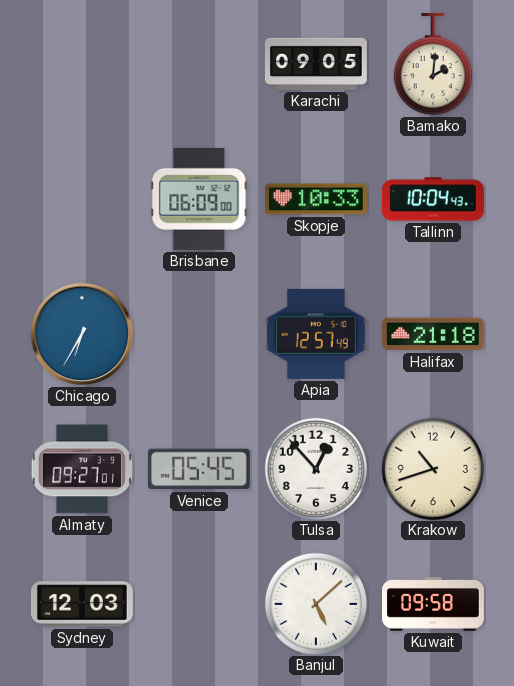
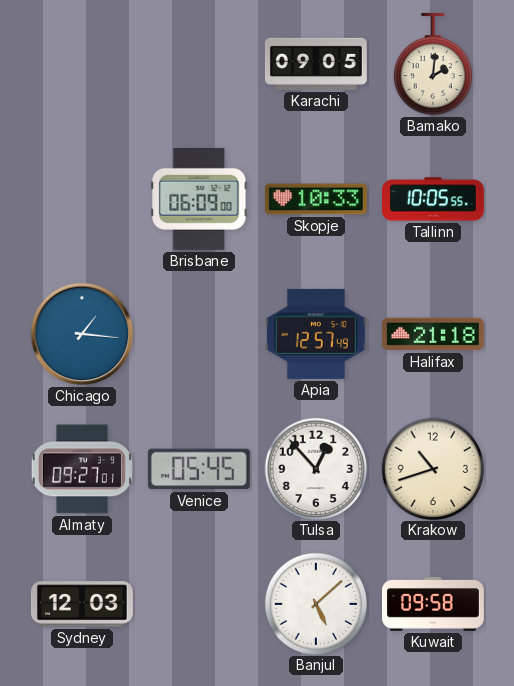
Tallinn: 10:04 -> 10:05 (433, 199)
Chicago: 6:35 -> 1:16 (82, 334)
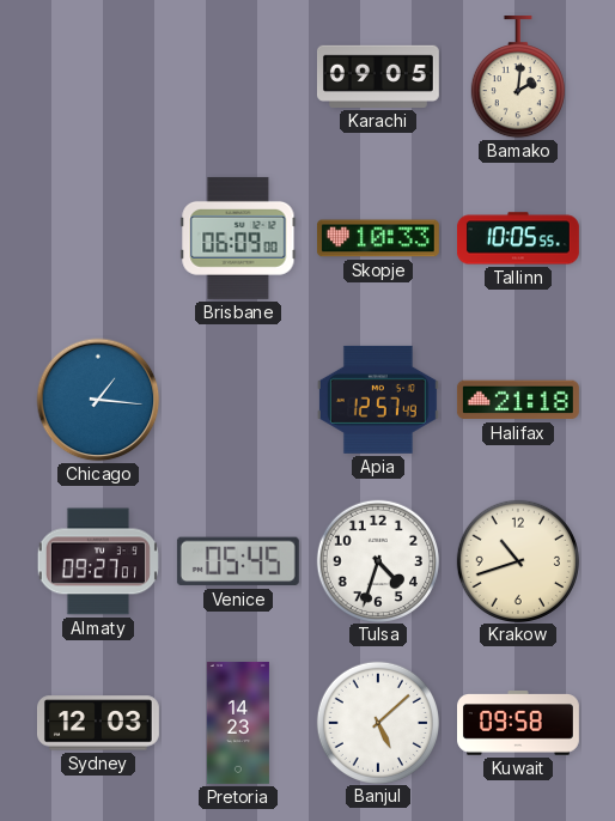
Tulsa: 12:53 -> 4:33 (377, 560)
Pretoria: none -> 14:23 (238, 723)
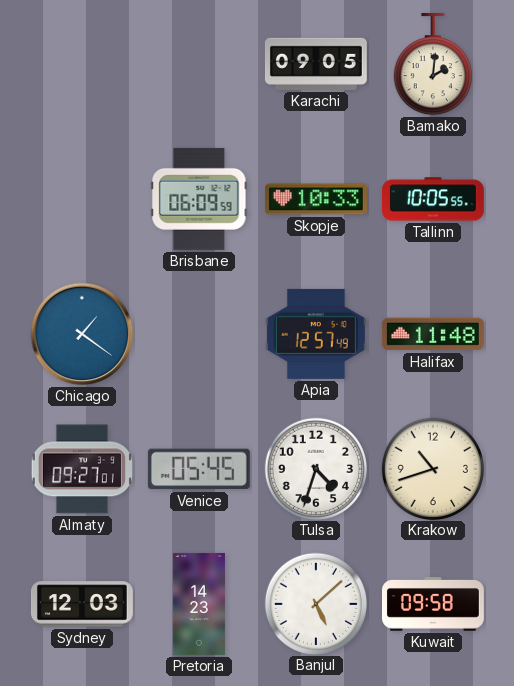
Brisbane: 06:09:00 -> 06:09:59 (199, 199)
Chicago: 1:16 -> 1:21 (82, 334)
Halifax: 21:18 -> 11:48 (433, 334)
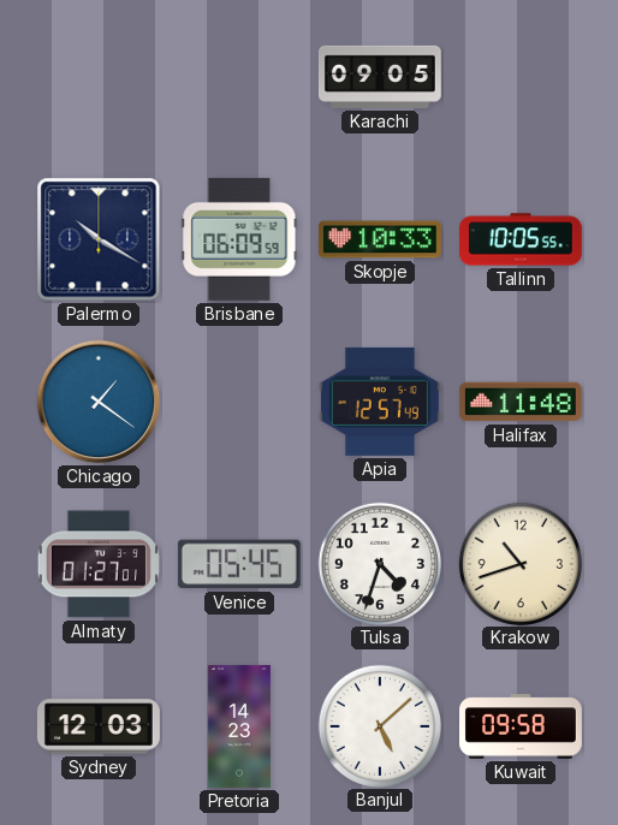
Bamako: 2:01 -> none (433, 64)
Palermo: none -> 10:20 (99, 239)
Almaty: 09:27 -> 01:27 (99, 564)
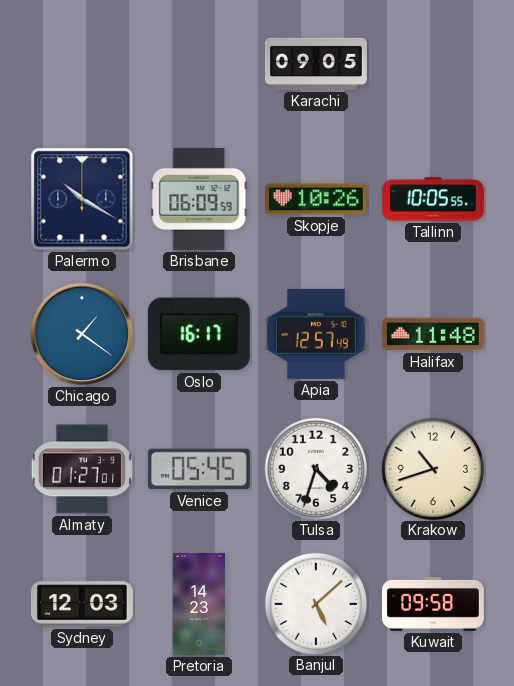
Skopje: 10:33 -> 10:26 (316, 199)
Oslo: none -> 16:17 (199, 334)
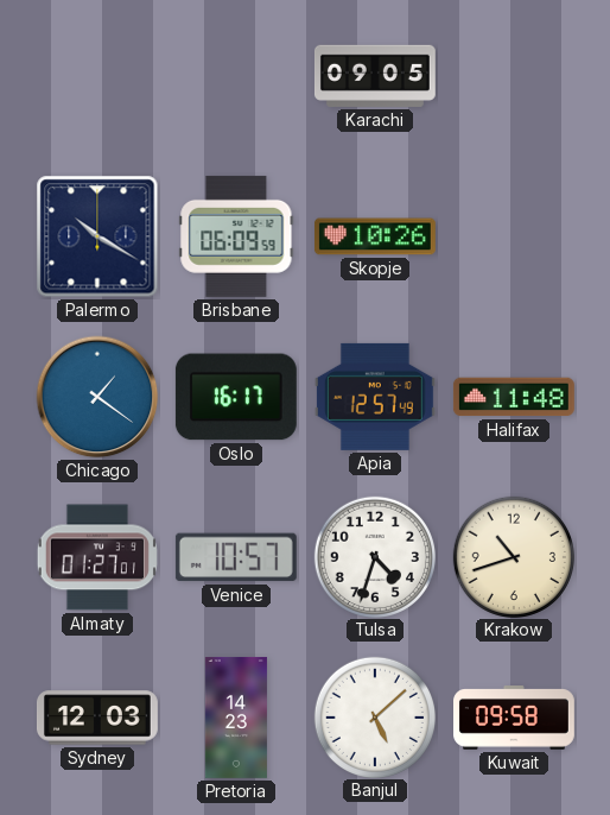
Tallinn: 10:05 -> none (433, 199)
Venice: 05:45 -> 10:57 (236, 557)
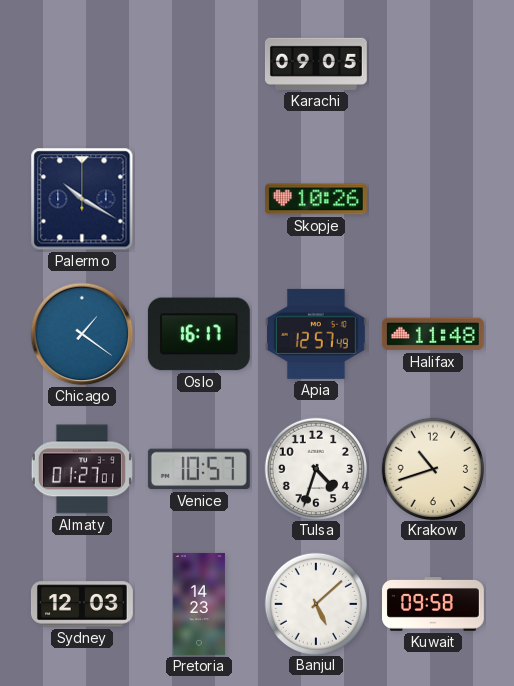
Brisbane: 06:09 -> none (236, 236)
